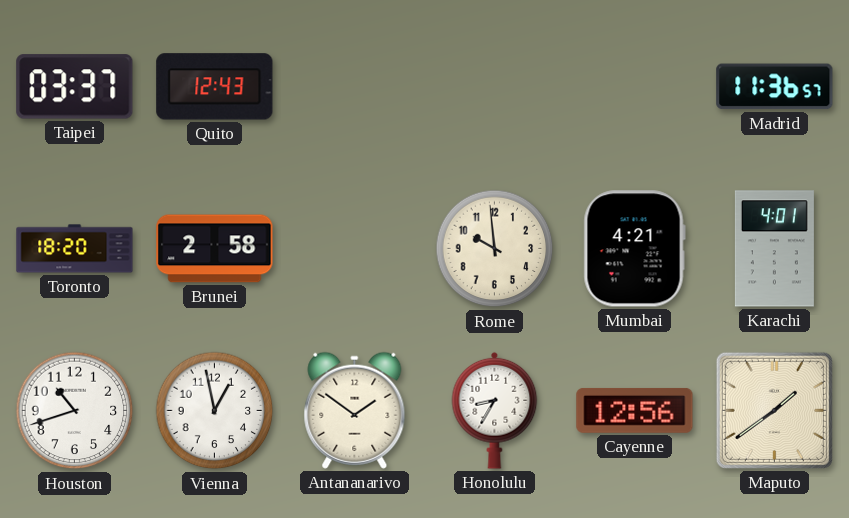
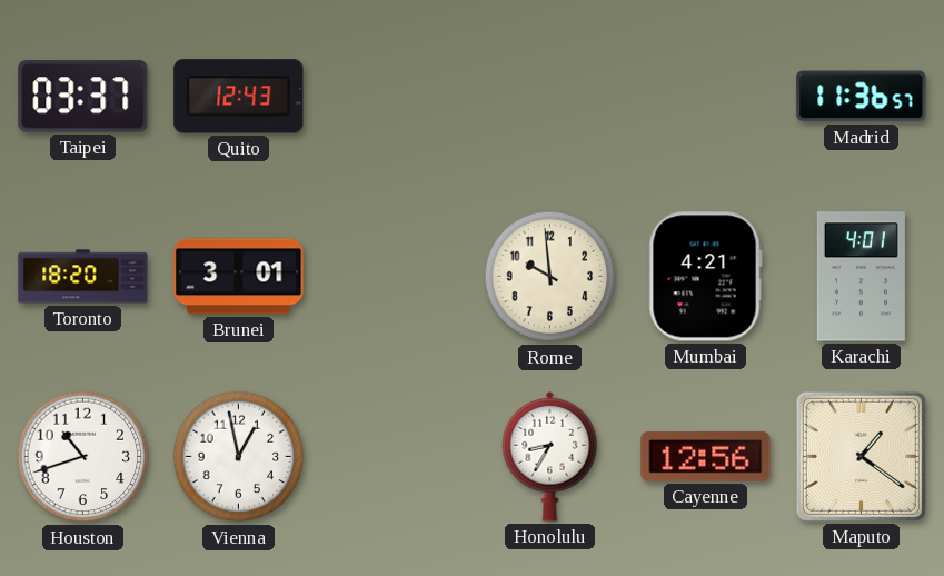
Brunei: 2:58 -> 3:01 (239, 277)
Antananarivo: 1:51 -> none (355, 410)
Maputo: 1:39 -> 1:21 (861, 456)
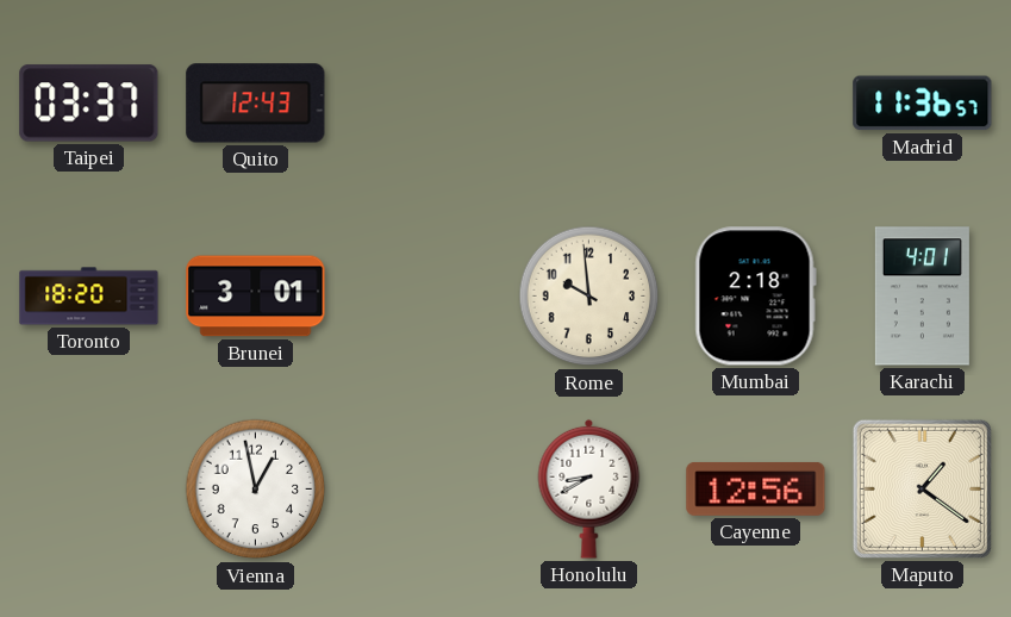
Mumbai: 4:21 -> 2:18 (755, 297)
Houston: 10:42 -> none (83, 457)
Honolulu: 8:35 -> 8:40 (589, 488)
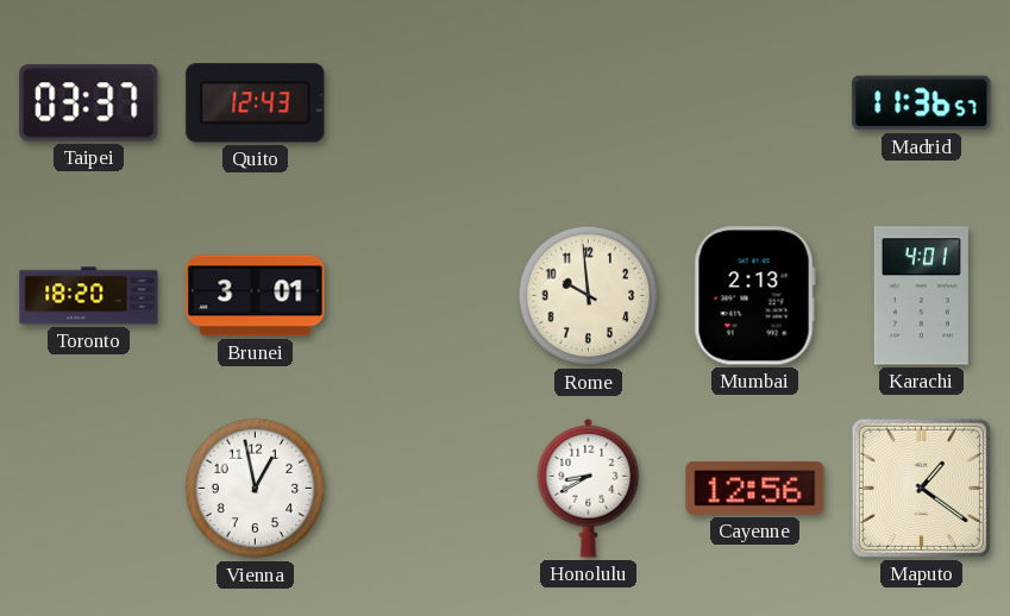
Mumbai: 2:18 -> 2:13 (754, 296)
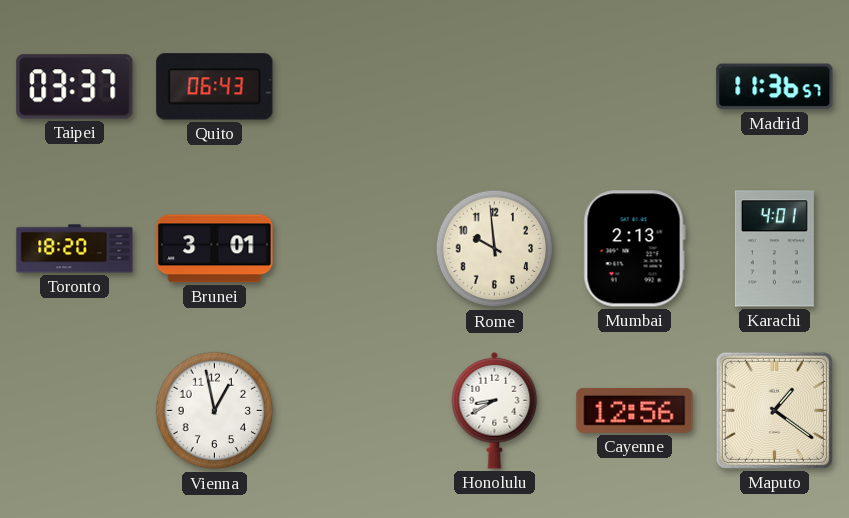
Quito: 12:43 -> 06:43 (215, 87)
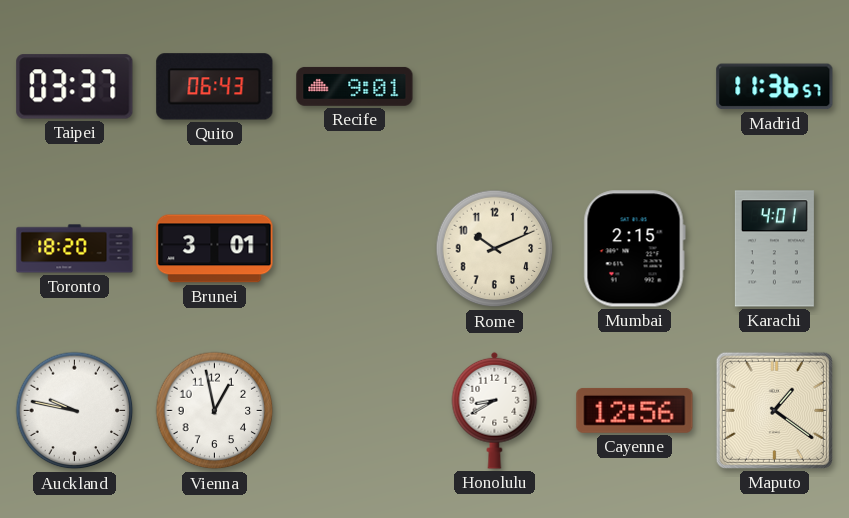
Recife: none -> 9:01 (355, 86)
Rome: 9:59 -> 10:11 (495, 249)
Mumbai: 2:13 -> 2:15 (634, 249)
Auckland: none -> 9:47 (75, 411)
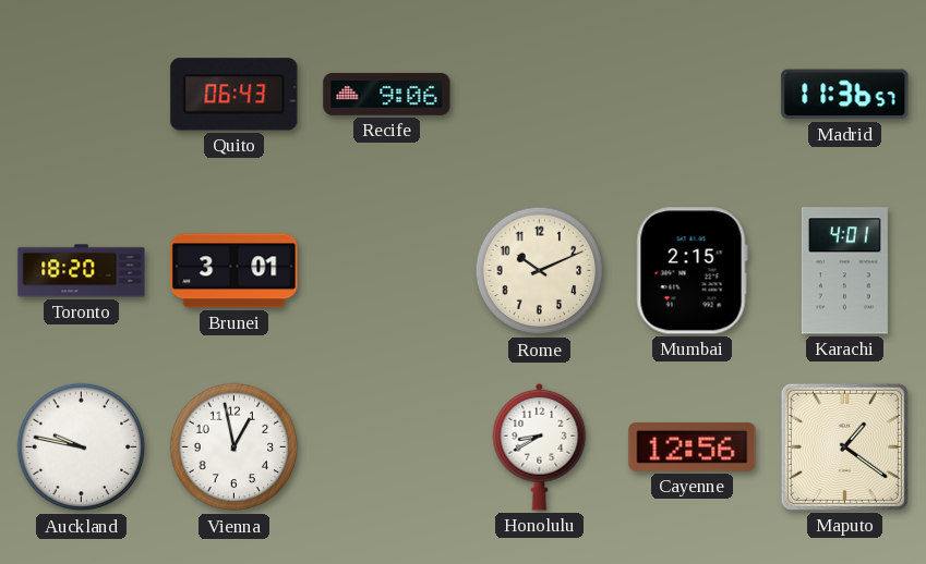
Taipei: 03:37 -> none (75, 87)
Recife: 9:01 -> 9:06 (387, 94)
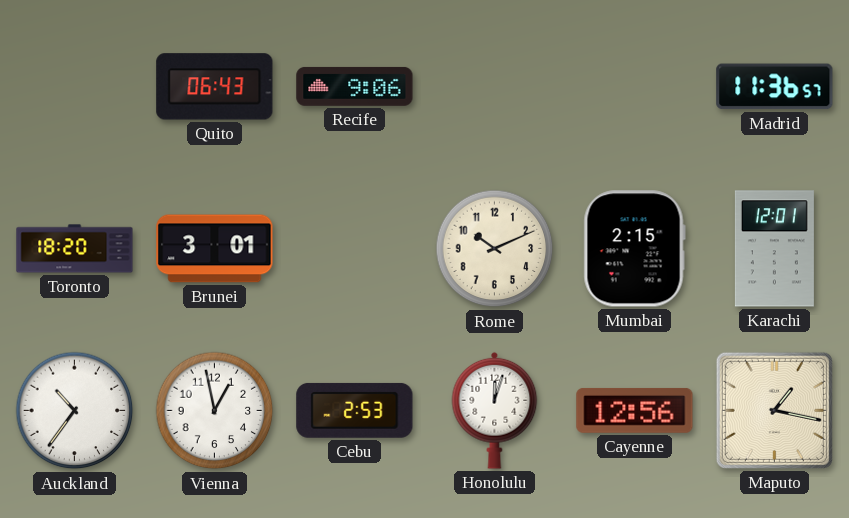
Karachi: 4:01 -> 12:01 (774, 249)
Auckland: 9:47 -> 10:36 (75, 411)
Cebu: none -> 2:53 (355, 410)
Honolulu: 8:40 -> 12:03 (495, 410)
Maputo: 1:21 -> 1:17 (774, 410)
